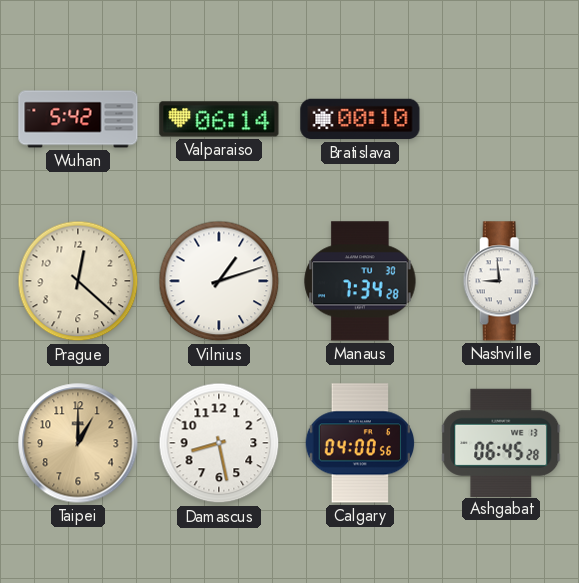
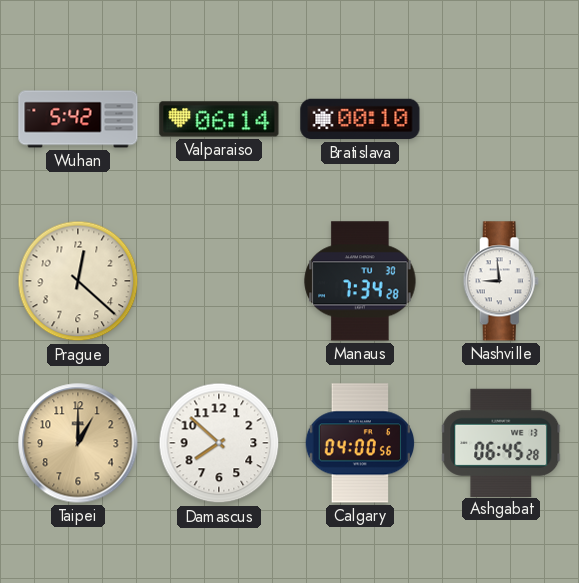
Vilnius: 1:12 -> none (219, 281)
Damascus: 8:28 -> 7:52 (219, 443)
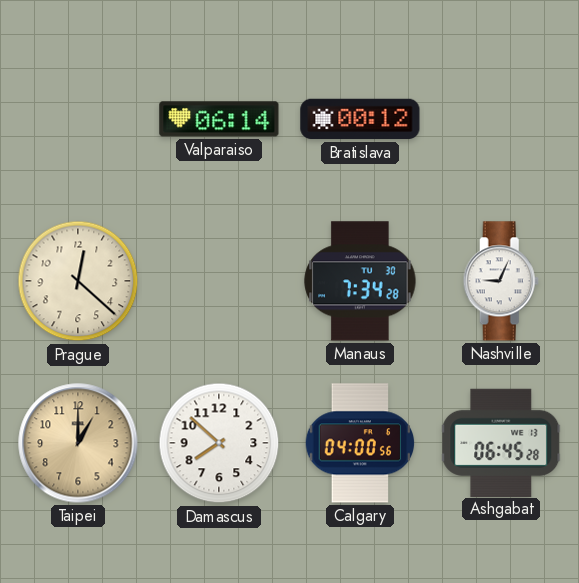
Wuhan: 5:42 -> none (78, 119)
Bratislava: 00:10 -> 00:12 (360, 119)
Nashville: 8:59 -> 9:04 (501, 281)
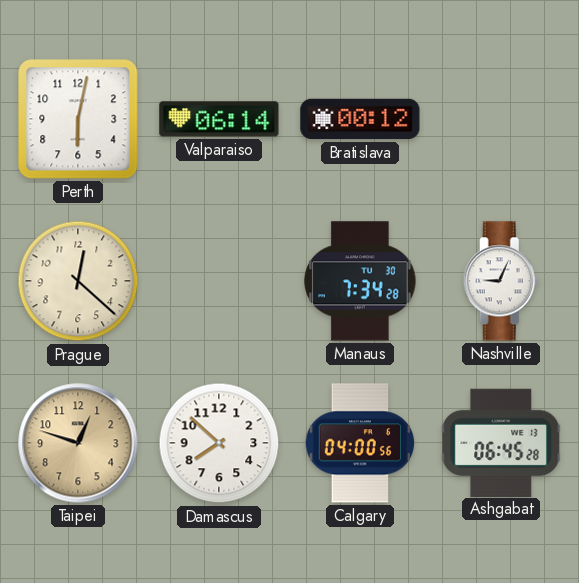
Perth: none -> 6:02 (78, 119)
Taipei: 1:00 -> 12:48 (78, 443)
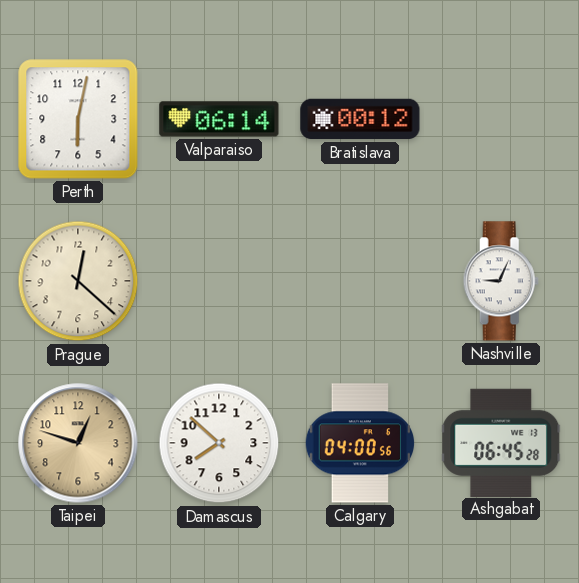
Manaus: 7:34 -> none (360, 281)
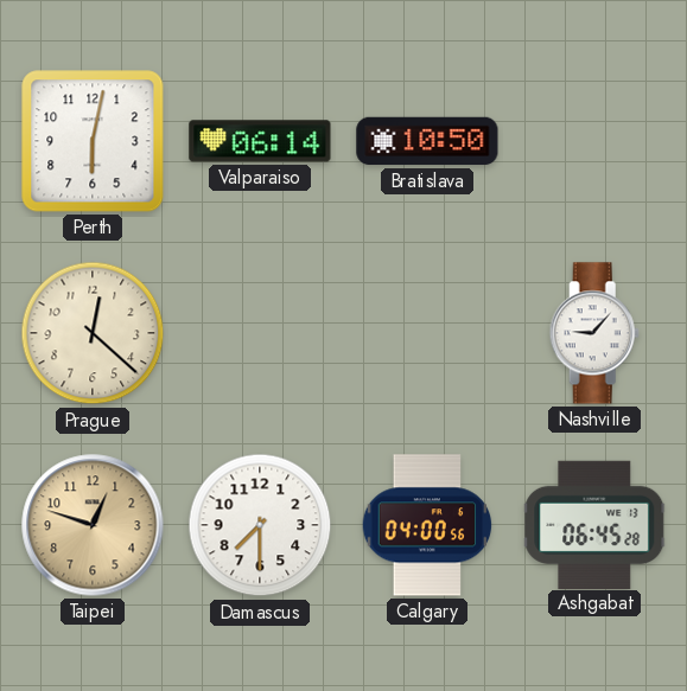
Bratislava: 00:12 -> 10:50 (427, 141)
Nashville: 9:04 -> 9:07 (594, 333)
Damascus: 7:52 -> 7:30 (260, 525)
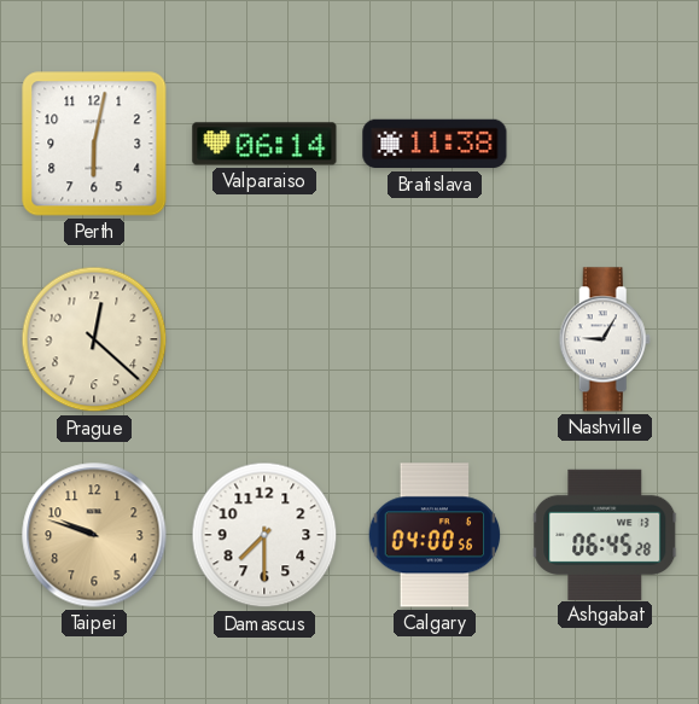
Bratislava: 10:50 -> 11:38 (435, 144)
Nashville: 9:07 -> 9:05 (605, 339)
Taipei: 12:48 -> 9:48 (94, 535)
